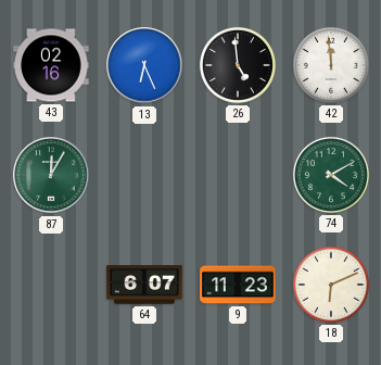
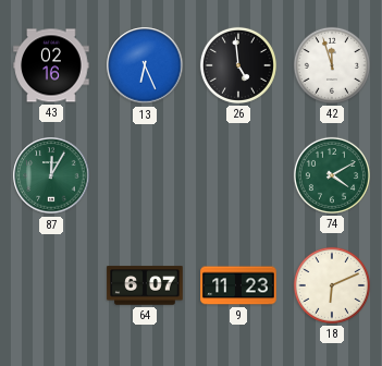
42: 11:59 -> 11:57 (332, 65)
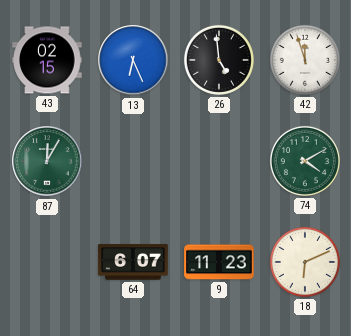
43: 02:16 -> 02:15 (47, 60)
